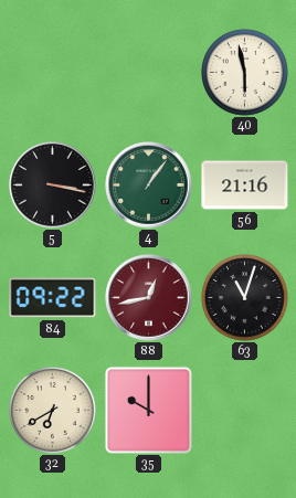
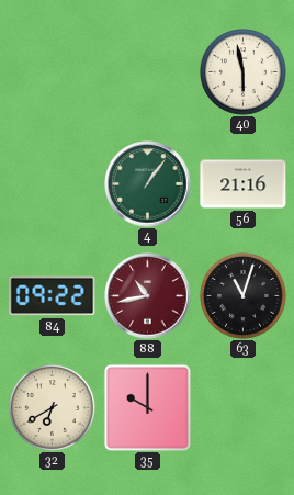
5: 3:17 -> none (53, 186)
88: 12:43 -> 10:43 (148, 296)
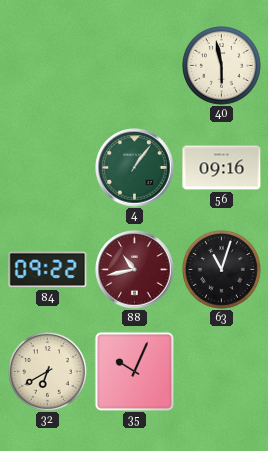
56: 21:16 -> 09:16 (222, 168)
35: 10:00 -> 10:04 (134, 371)
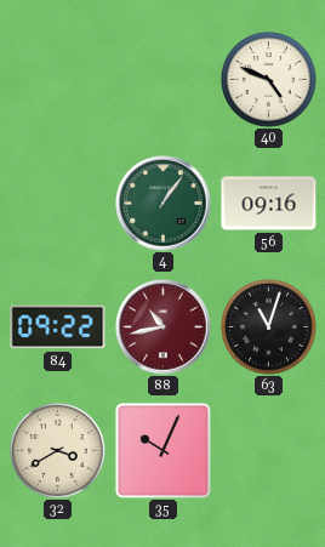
40: 5:58 -> 4:49 (269, 80)
32: 6:40 -> 3:40 (58, 451)
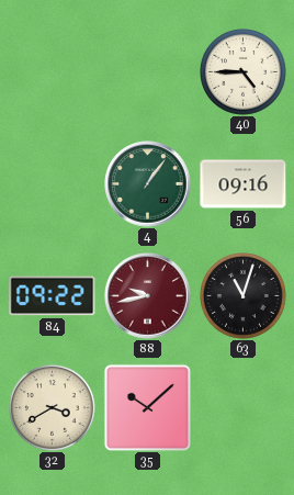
40: 4:49 -> 4:45 (244, 72)
88: 10:43 -> 9:43 (148, 296)
35: 10:04 -> 10:08 (147, 407)
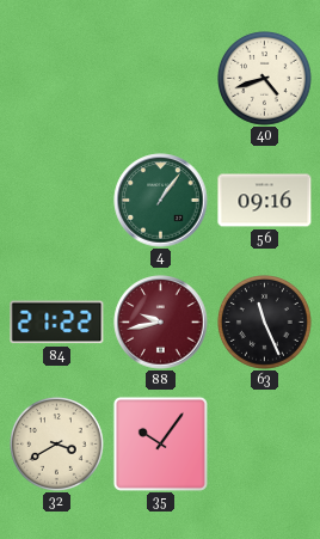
40: 4:45 -> 4:42 (265, 79)
84: 09:22 -> 21:22 (57, 323)
63: 11:03 -> 11:26 (265, 323)
35: 10:08 -> 10:06 (160, 443)
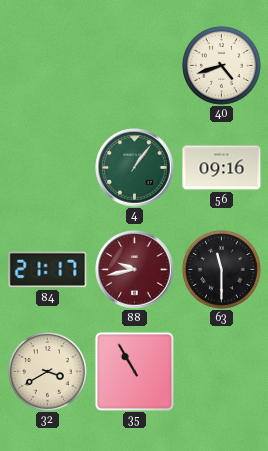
84: 21:22 -> 21:17 (48, 270)
63: 11:26 -> 11:30 (222, 270)
35: 10:06 -> 10:55 (134, 371)
